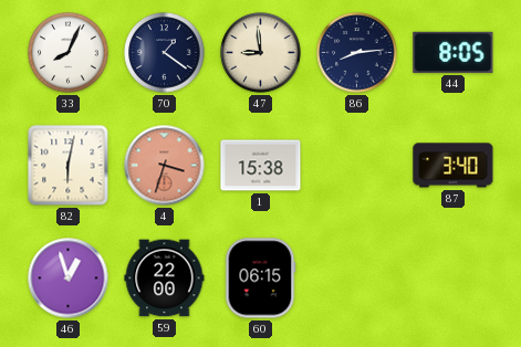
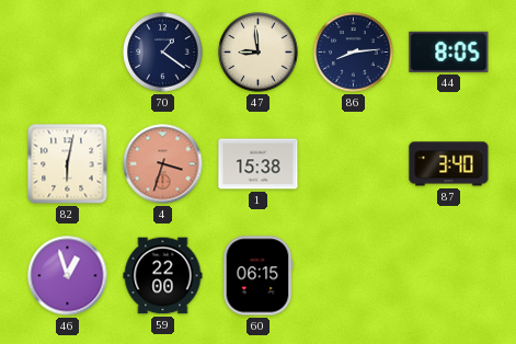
33: 8:04 -> none (69, 53)
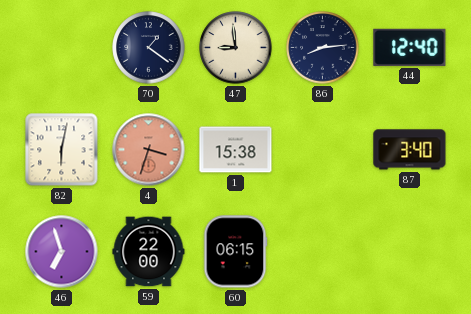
44: 8:05 -> 12:40 (410, 47)
46: 12:57 -> 6:57 (62, 252)
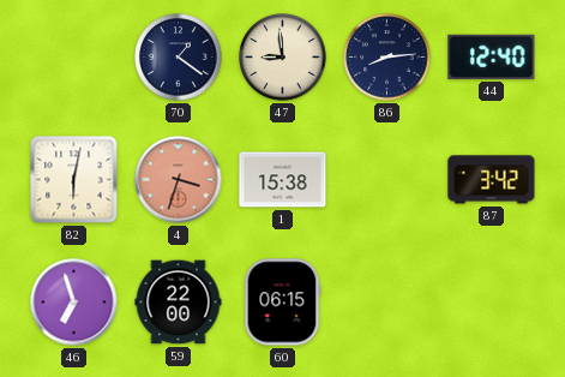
87: 3:40 -> 3:42 (492, 180)
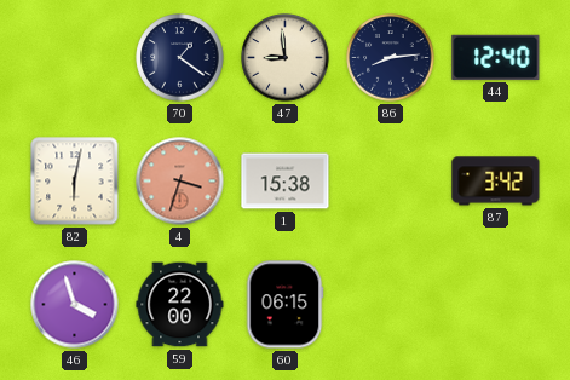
46: 6:57 -> 3:57 (75, 305)
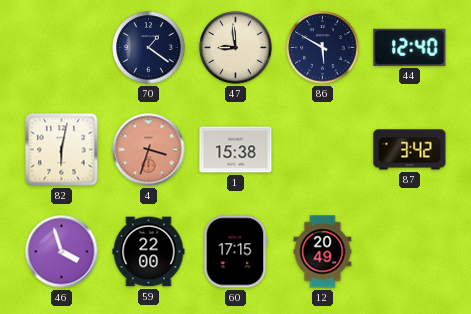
86: 8:14 -> 5:50 (323, 48)
60: 06:15 -> 17:15 (235, 252)
12: none -> 20:49 (323, 252)
